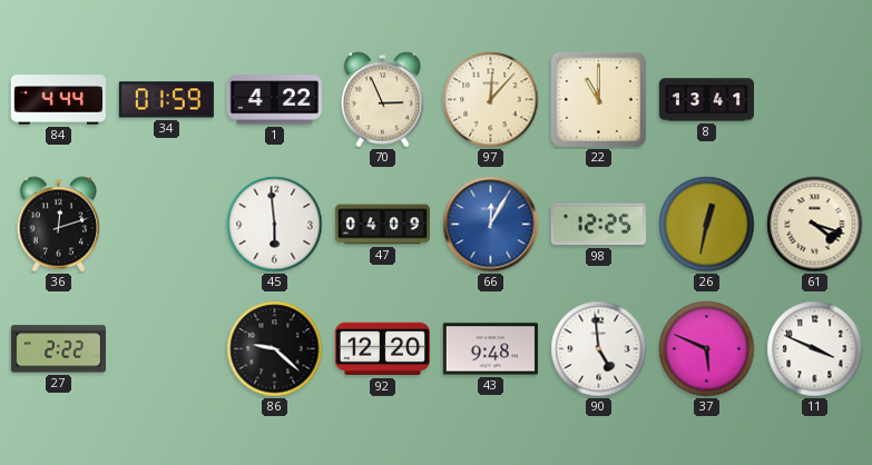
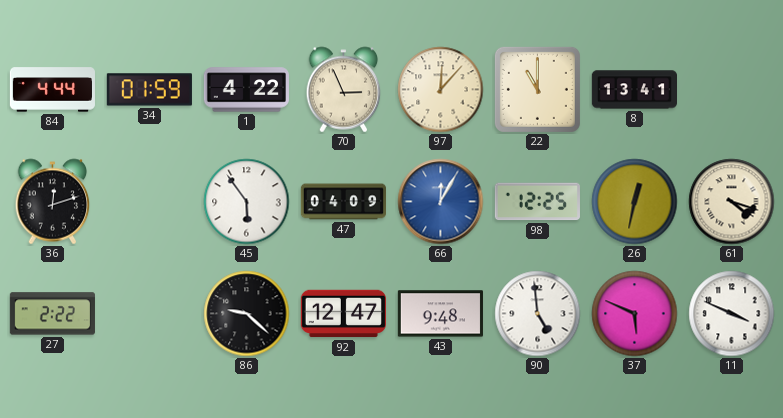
45: 5:59 -> 5:54 (247, 202)
92: 12:20 -> 12:47 (343, 314)
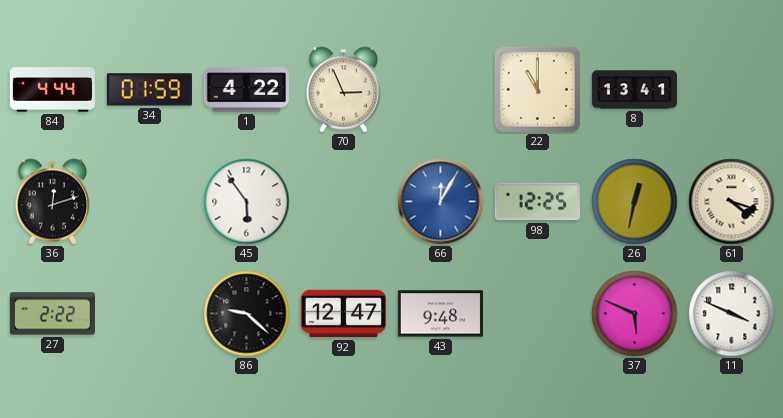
97: 12:07 -> none (441, 90)
47: 04:09 -> none (343, 202)
90: 4:59 -> none (538, 314)
